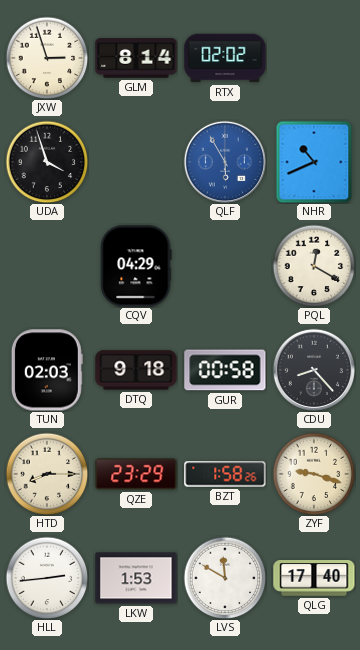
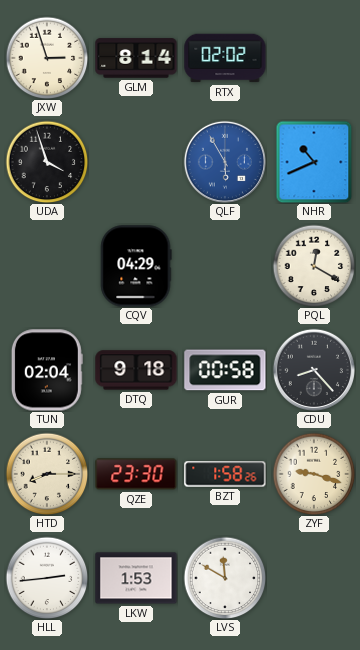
TUN: 02:03 -> 02:04 (47, 370)
QZE: 23:29 -> 23:30 (136, 474)
QLG: 17:40 -> none (314, 579)
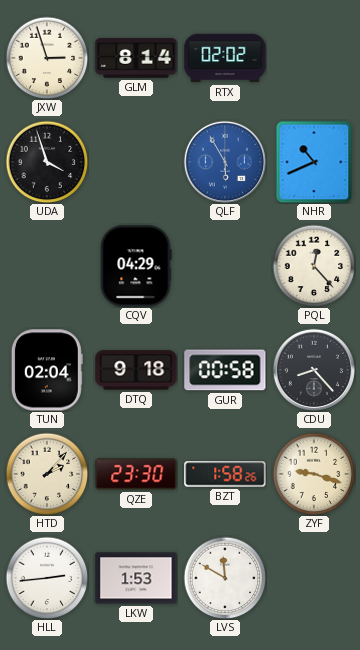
PQL: 12:20 -> 12:23 (314, 266)
HTD: 8:15 -> 2:07 (47, 474)
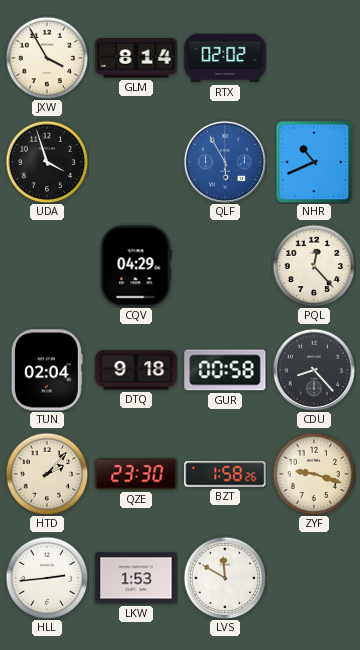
JXW: 2:57 -> 3:55 (47, 58)
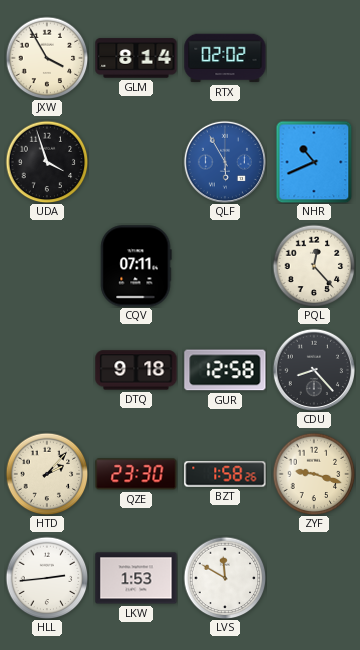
CQV: 04:29 -> 07:11 (136, 266)
TUN: 02:04 -> none (47, 370)
GUR: 00:58 -> 12:58 (225, 370)
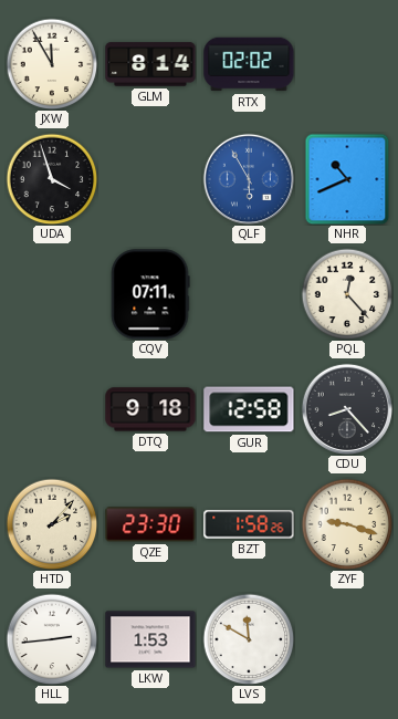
JXW: 3:55 -> 11:55 (52, 64)
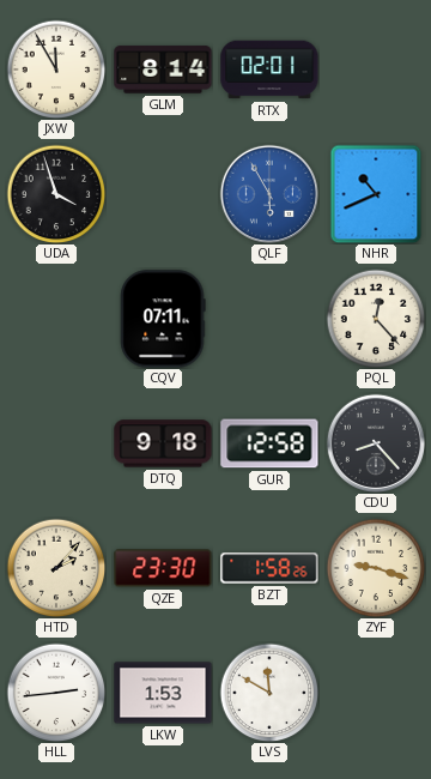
RTX: 02:02 -> 02:01 (269, 70)
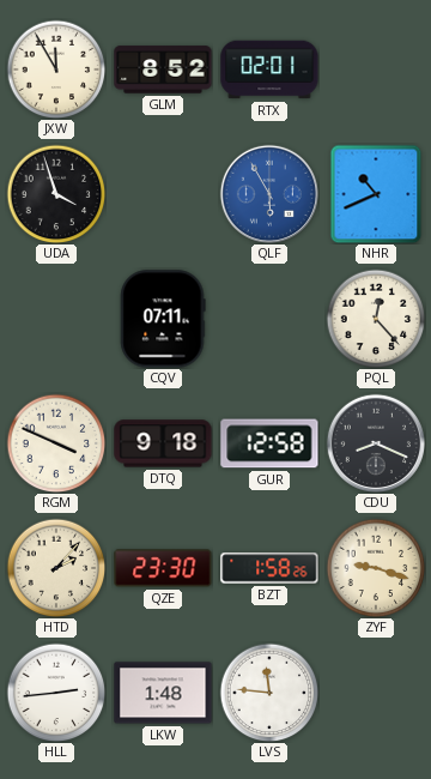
GLM: 8:14 -> 8:52 (163, 70)
RGM: none -> 3:49 (56, 443)
CDU: 8:23 -> 8:19 (375, 442)
LKW: 1:53 -> 1:48 (163, 693)
LVS: 11:50 -> 11:46 (269, 693)
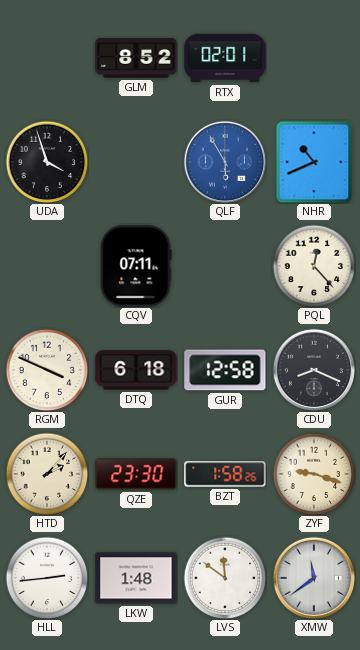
JXW: 11:55 -> none (56, 70)
DTQ: 9:18 -> 6:18 (136, 370)
LVS: 11:46 -> 11:51 (225, 578)
XMW: none -> 11:39 (313, 577)
